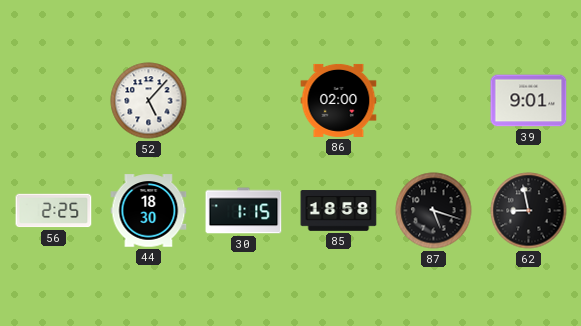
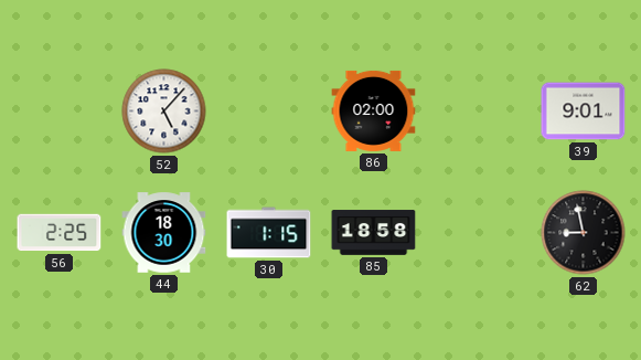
87: 5:18 -> none (434, 211)
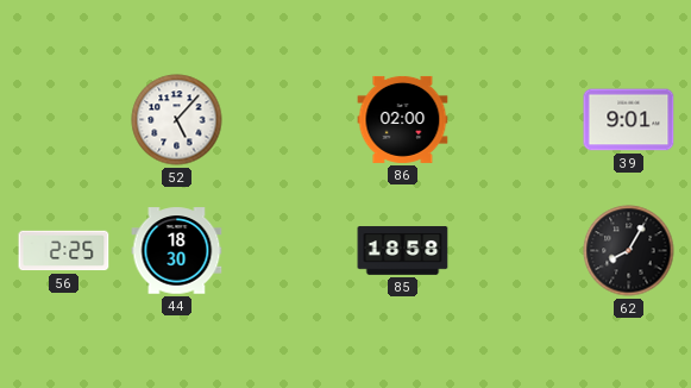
30: 1:15 -> none (269, 233)
62: 8:58 -> 8:05 (629, 251)
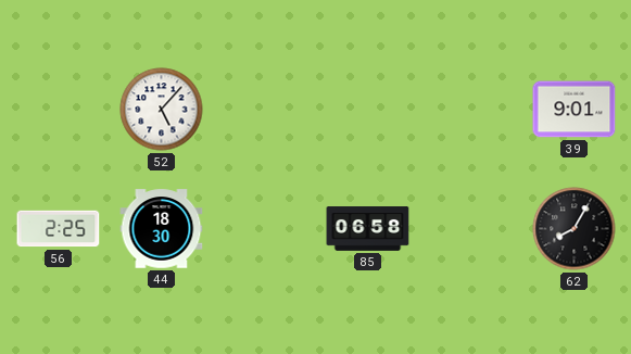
86: 02:00 -> none (403, 119)
85: 18:58 -> 06:58 (368, 229)
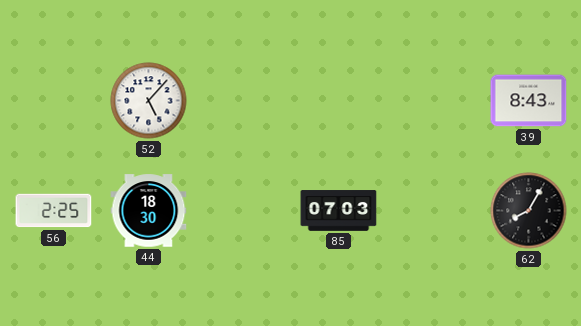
39: 9:01 -> 8:43 (529, 101)
85: 06:58 -> 07:03 (339, 211)
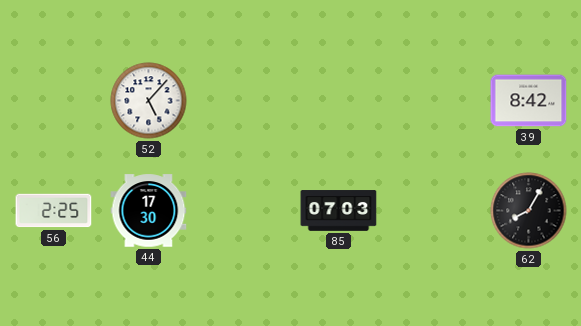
39: 8:43 -> 8:42 (529, 101)
44: 18:30 -> 17:30 (149, 211)
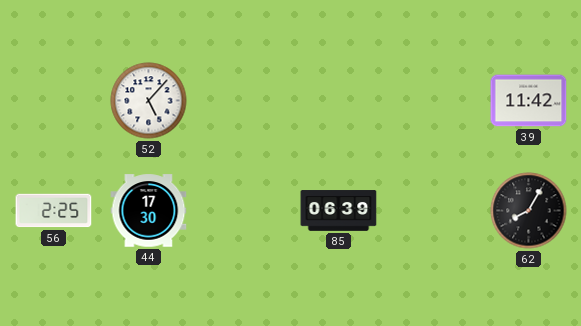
39: 8:42 -> 11:42 (529, 101)
85: 07:03 -> 06:39 (339, 211)
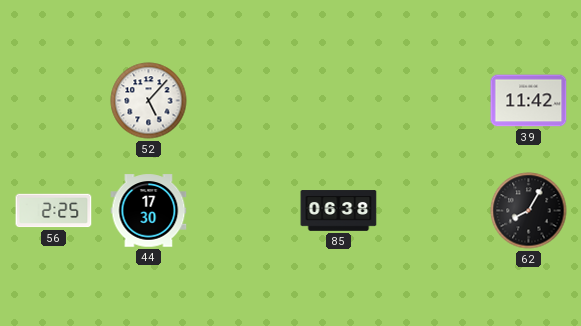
85: 06:39 -> 06:38 (339, 211)
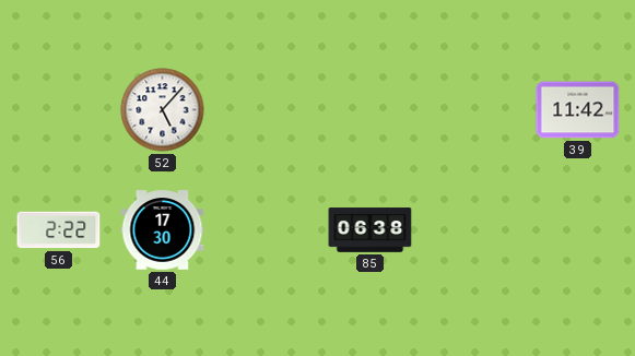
56: 2:25 -> 2:22 (59, 230)
62: 8:05 -> none (529, 211)
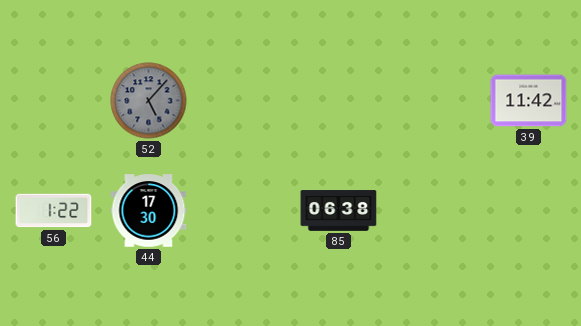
52 dial: white -> grey (149, 101)
56: 2:22 -> 1:22 (54, 211)
